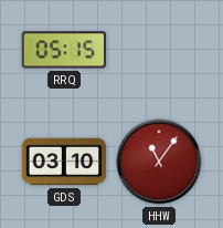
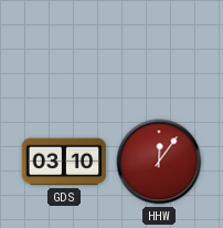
RRQ: 05:15 -> none (64, 50)
HHW: 11:06 -> 12:06 (159, 162)
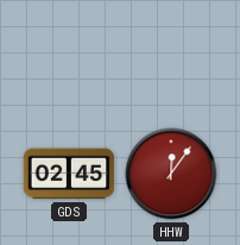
GDS: 03:10 -> 02:45 (69, 174)
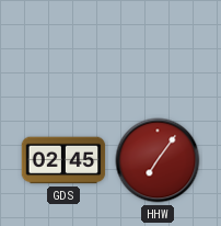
HHW: 12:06 -> 7:06 (158, 160)
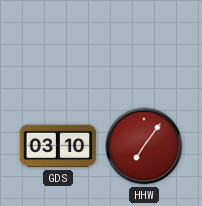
GDS: 02:45 -> 03:10 (58, 146)
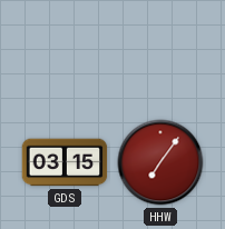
GDS: 03:10 -> 03:15 (65, 162)
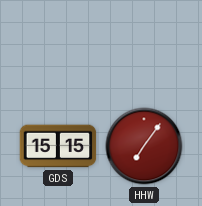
GDS: 03:15 -> 15:15 (58, 146)
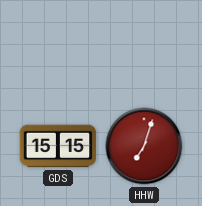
HHW: 7:06 -> 7:03 (144, 146)
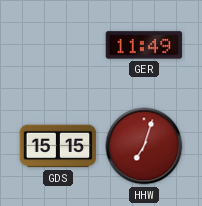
GER: none -> 11:49 (144, 45)
